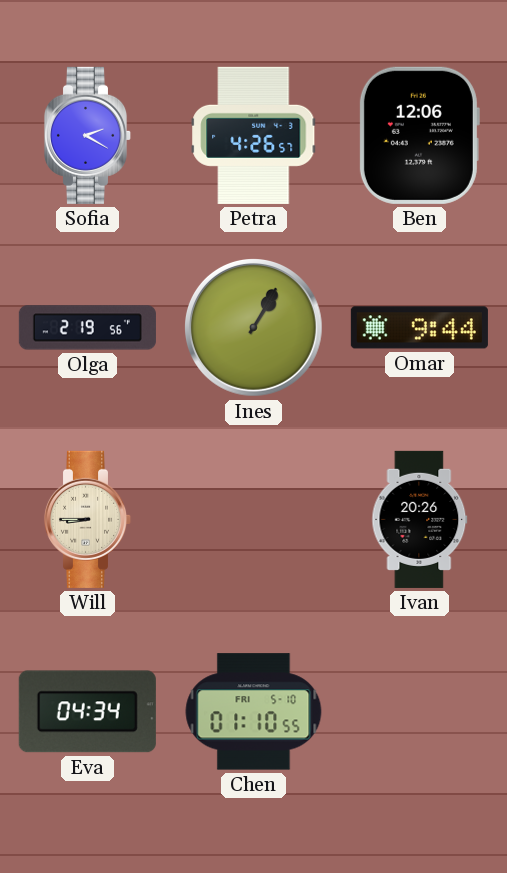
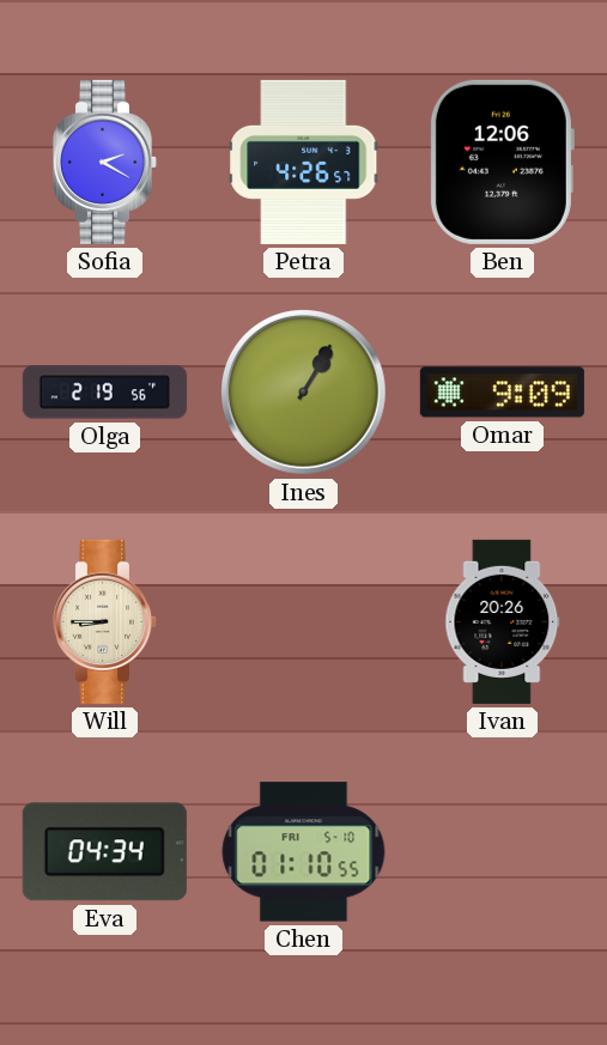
Omar: 9:44 -> 9:09 (502, 393)
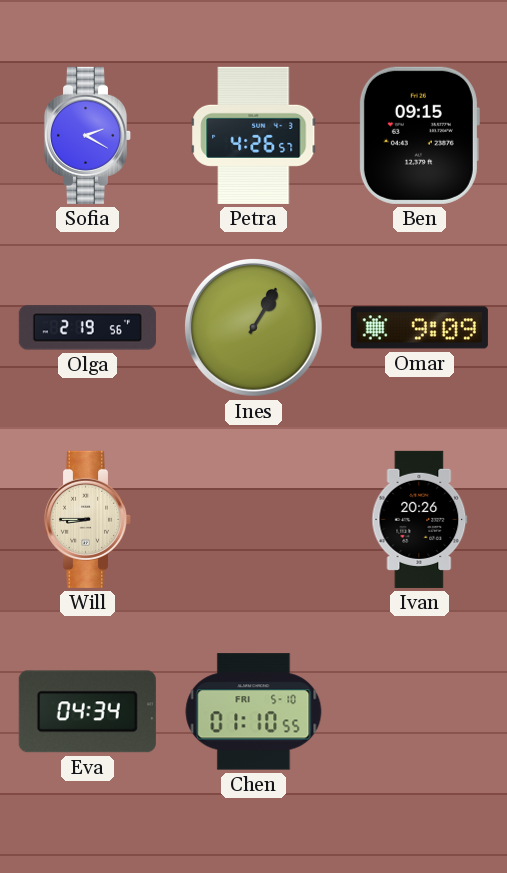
Ben: 12:06 -> 09:15 (419, 135)
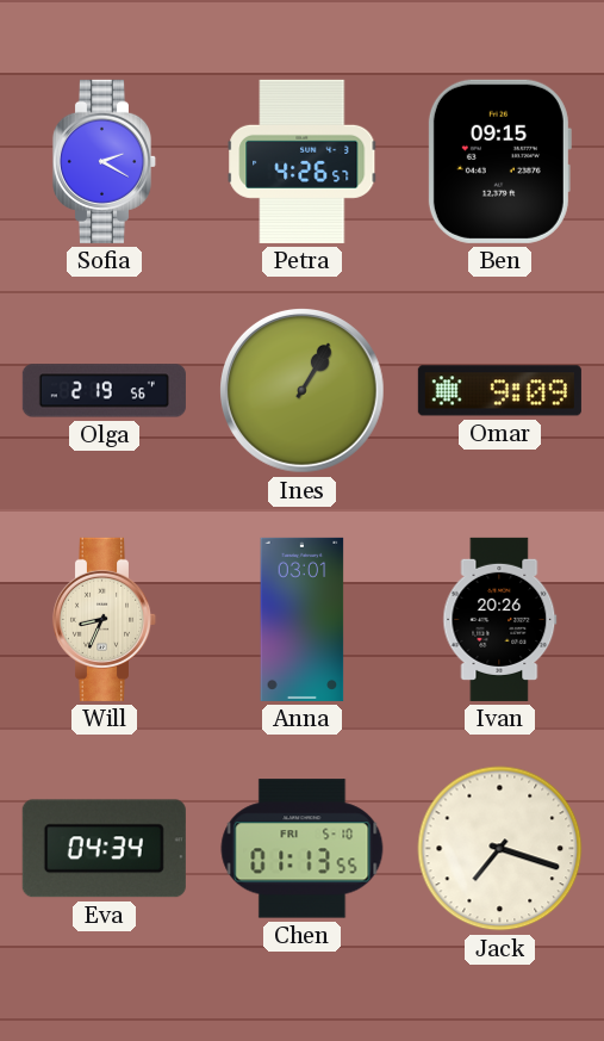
Will: 8:45 -> 8:34 (105, 619)
Anna: none -> 03:01 (303, 619)
Chen: 01:10 -> 01:13 (303, 849)
Jack: none -> 7:18 (500, 849)
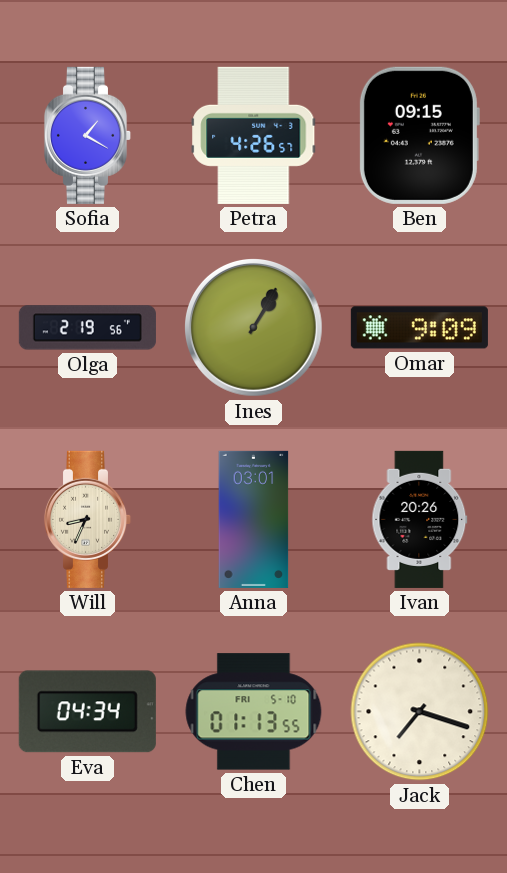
Sofia: 2:20 -> 1:20 (88, 135)
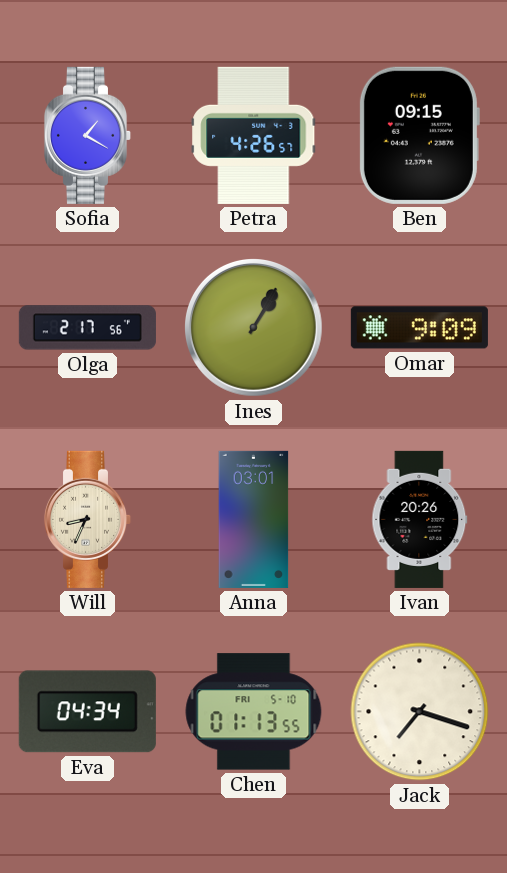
Olga: 2:19 -> 2:17 (87, 328)
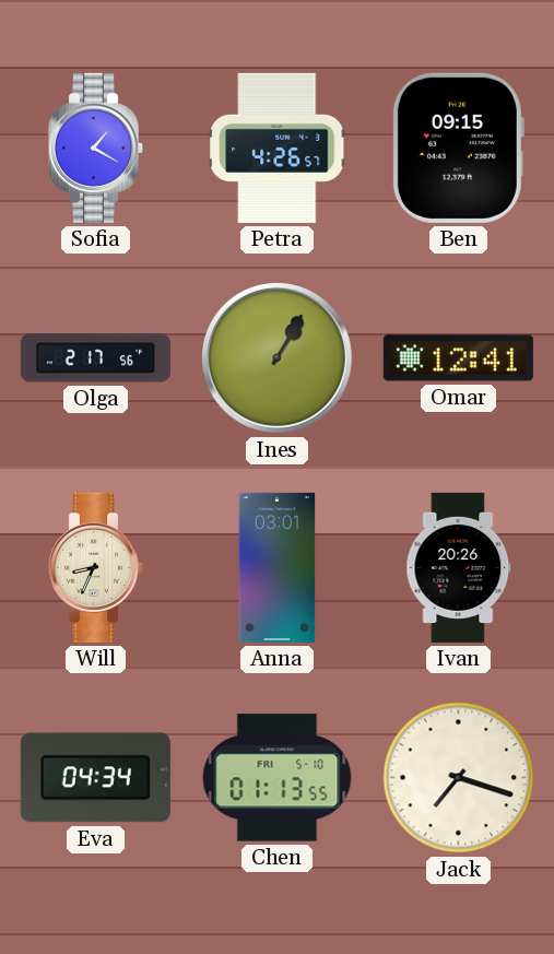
Omar: 9:09 -> 12:41 (458, 358)
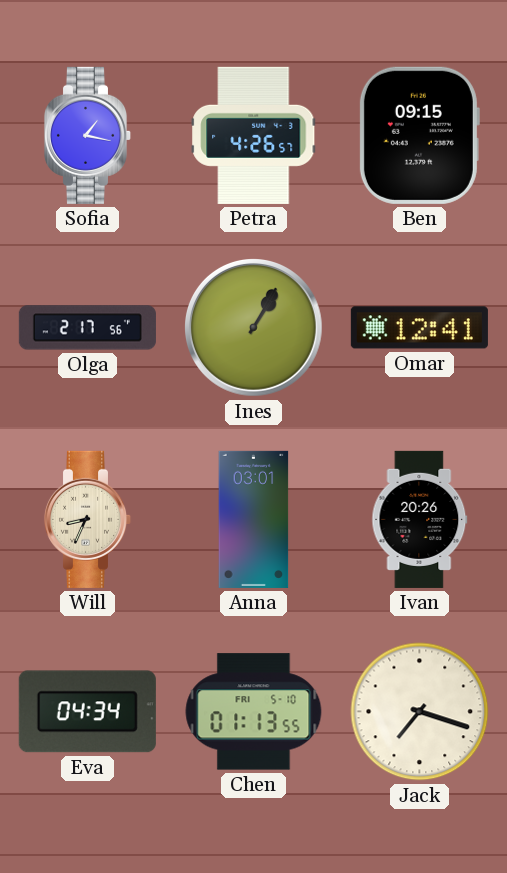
Sofia: 1:20 -> 1:17 (88, 135)
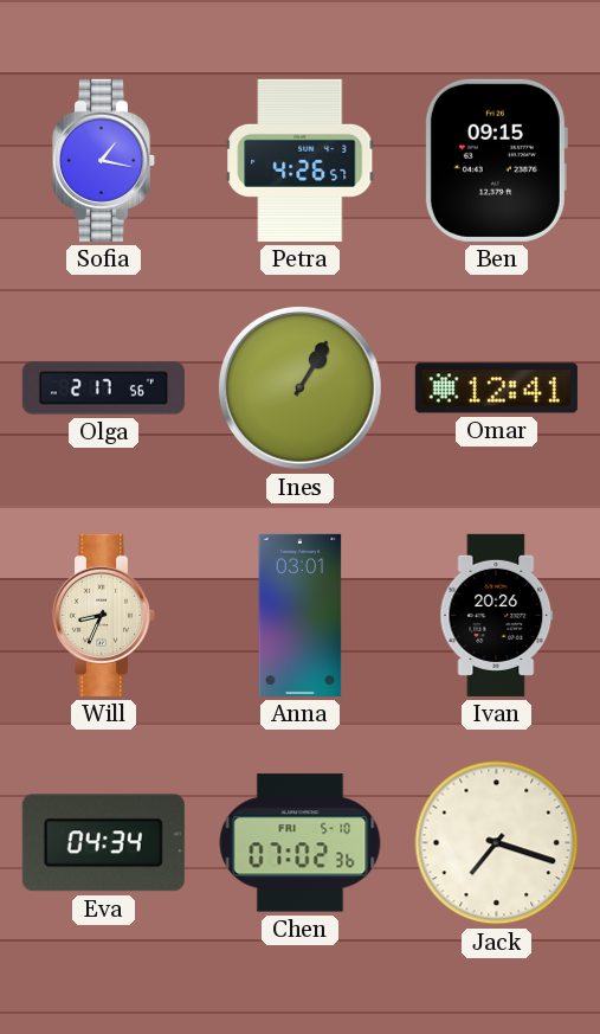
Chen: 01:13 -> 07:02 (301, 843)
